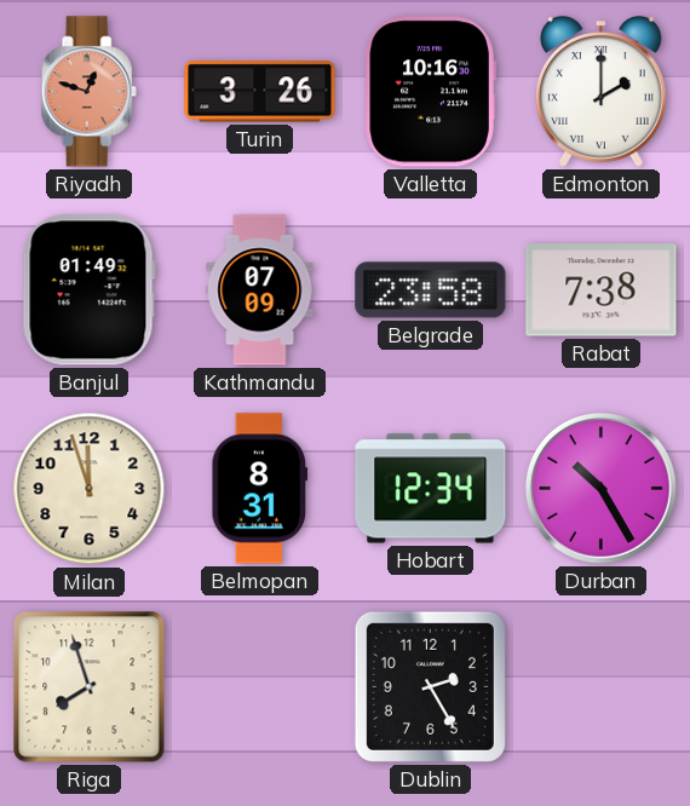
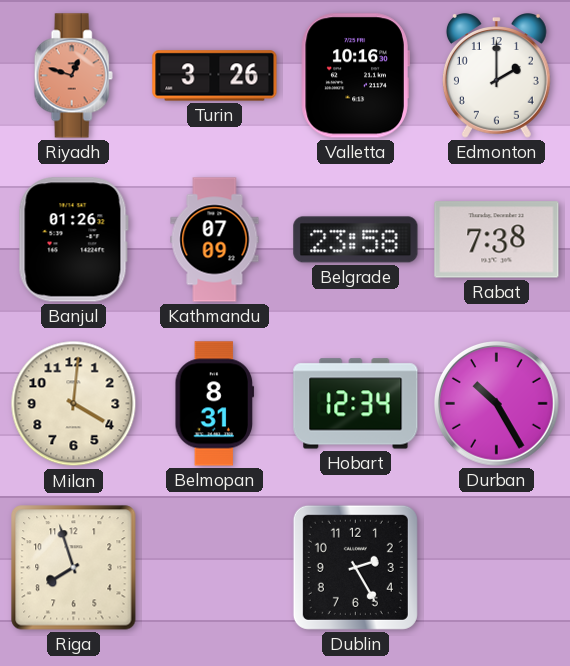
Edmonton numerals: Roman -> Arabic (496, 76)
Banjul: 01:49 -> 01:26 (73, 240)
Milan: 11:57 -> 4:01 (74, 404)
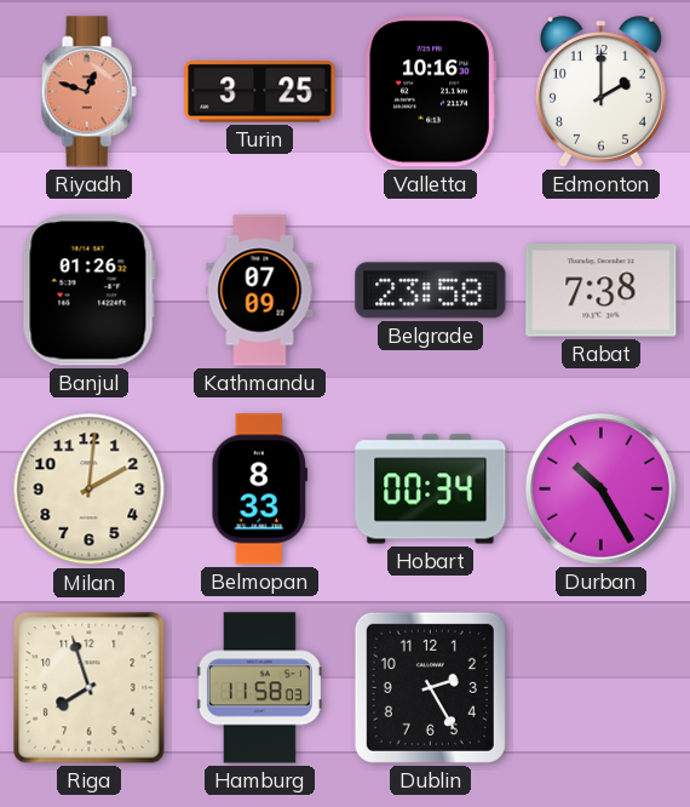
Turin: 3:26 -> 3:25 (260, 92)
Milan: 4:01 -> 2:01 (90, 490)
Belmopan: 8:31 -> 8:33 (260, 490)
Hobart: 12:34 -> 00:34 (431, 490)
Hamburg: none -> 11:58 (259, 688)
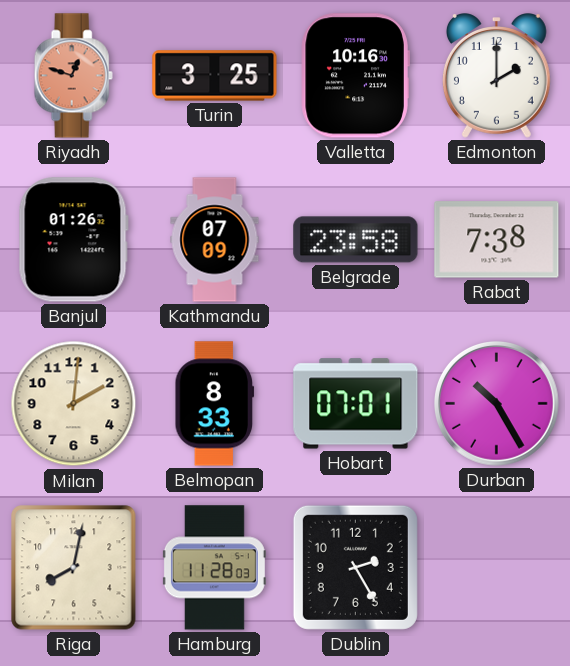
Hobart: 00:34 -> 07:01 (356, 404)
Riga: 7:57 -> 8:02 (74, 568)
Hamburg: 11:58 -> 11:28 (214, 568)
